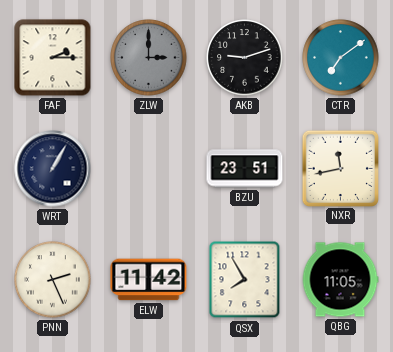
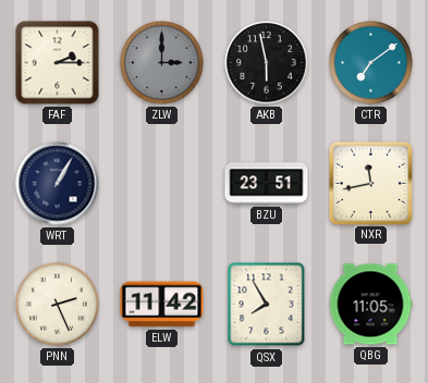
AKB: 9:12 -> 5:58 (267, 63)
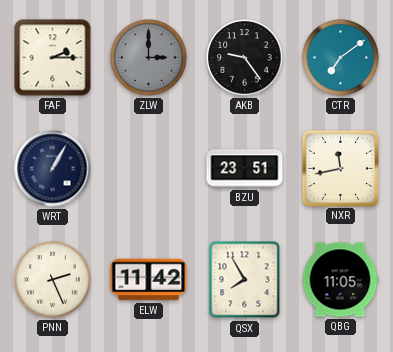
AKB: 5:58 -> 9:24 (245, 58)
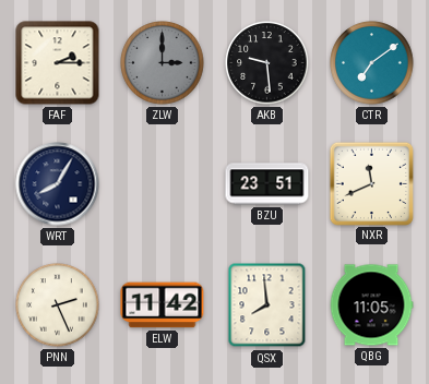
AKB: 9:24 -> 9:29 (267, 63)
WRT: 1:05 -> 8:05 (58, 184)
NXR: 11:43 -> 11:41 (371, 183)
QSX: 7:55 -> 7:59 (267, 305)
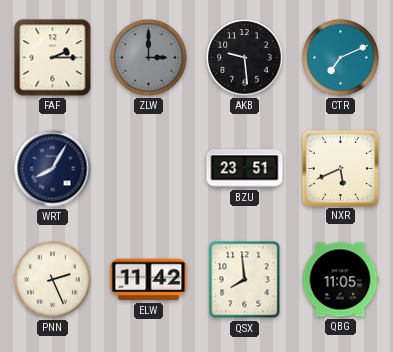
CTR: 7:09 -> 7:11 (341, 58)
NXR: 11:41 -> 5:41 (340, 168)
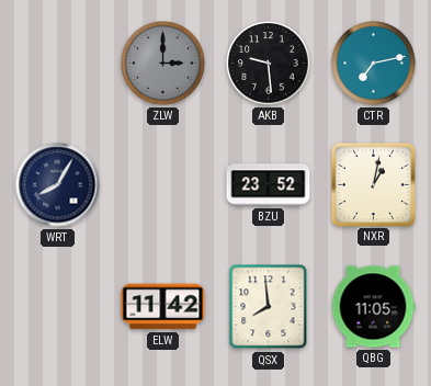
FAF: 2:15 -> none (53, 58)
CTR: 7:11 -> 7:13 (374, 64)
BZU: 23:51 -> 23:52 (269, 185)
NXR: 5:41 -> 1:02 (373, 184)
PNN: 2:26 -> none (53, 280)
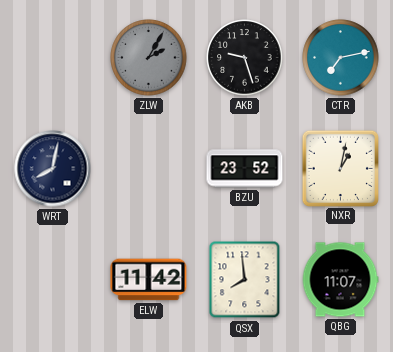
ZLW: 3:00 -> 2:05 (149, 58)
AKB: 9:29 -> 9:27 (245, 58)
WRT: 8:05 -> 8:02 (53, 169)
QBG: 11:05 -> 11:07 (340, 280)
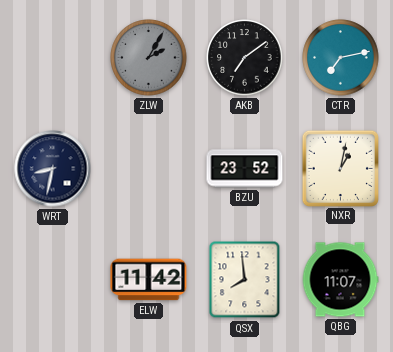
AKB: 9:27 -> 7:09 (245, 58)
WRT: 8:02 -> 8:32 (53, 169)
